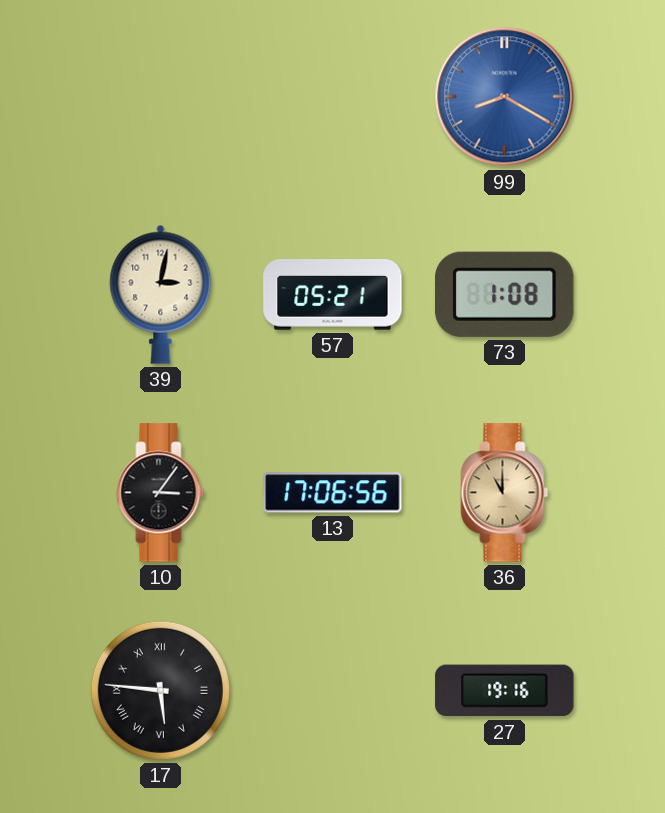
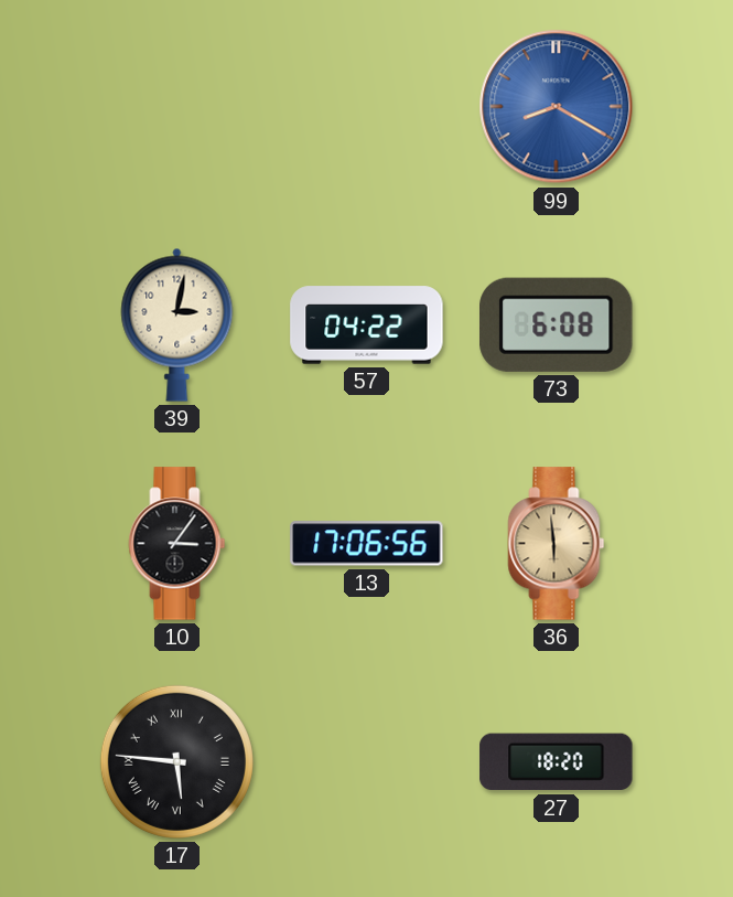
57: 05:21 -> 04:22 (367, 325)
73: 1:08 -> 6:08 (557, 324)
36: 11:00 -> 5:59 (557, 544)
27: 19:16 -> 18:20 (557, 762)
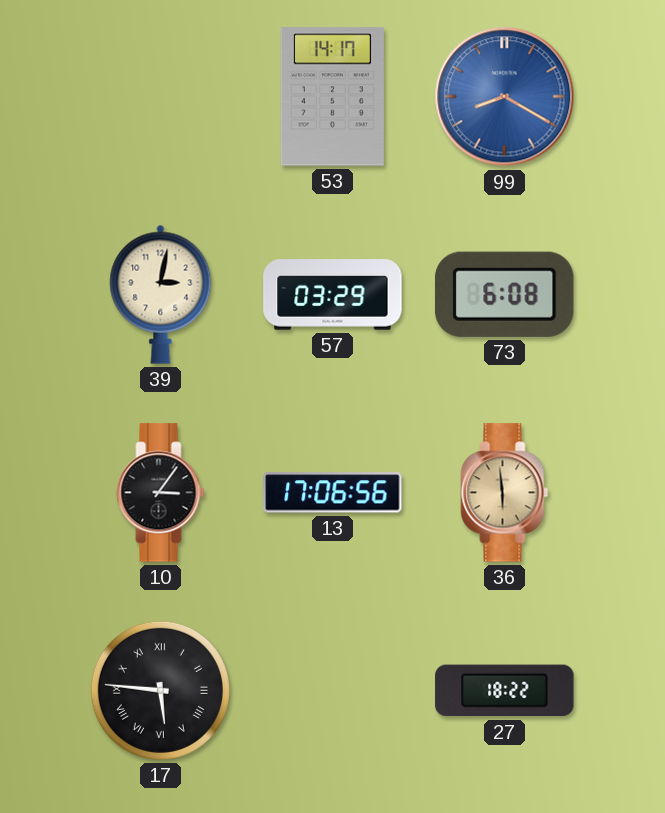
53: none -> 14:17 (332, 97)
57: 04:22 -> 03:29 (333, 295)
27: 18:20 -> 18:22 (505, 691)
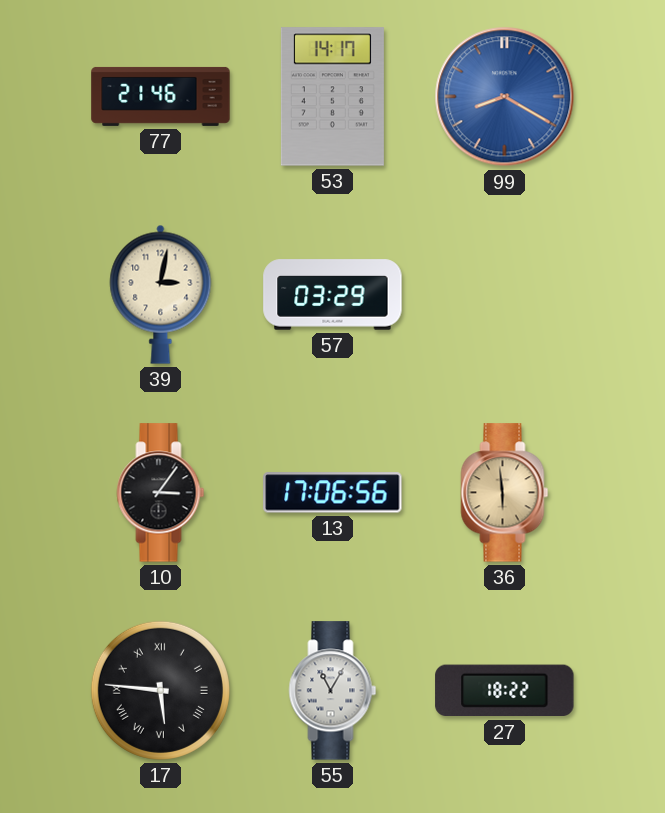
77: none -> 21:46 (161, 96)
73: 6:08 -> none (505, 294)
55: none -> 11:05 (333, 691)
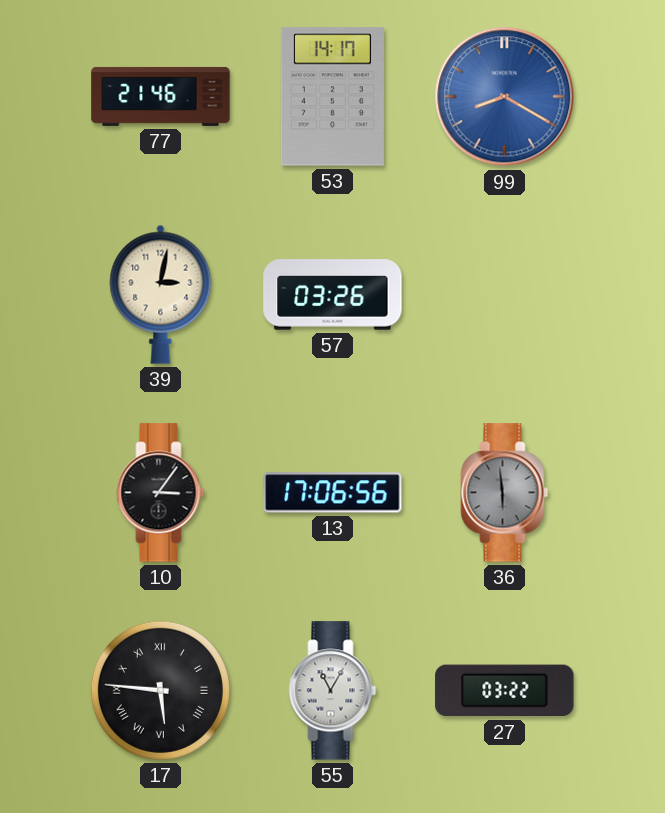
57: 03:29 -> 03:26 (333, 295)
36 dial: champagne -> grey (505, 493)
27: 18:22 -> 03:22 (505, 691)
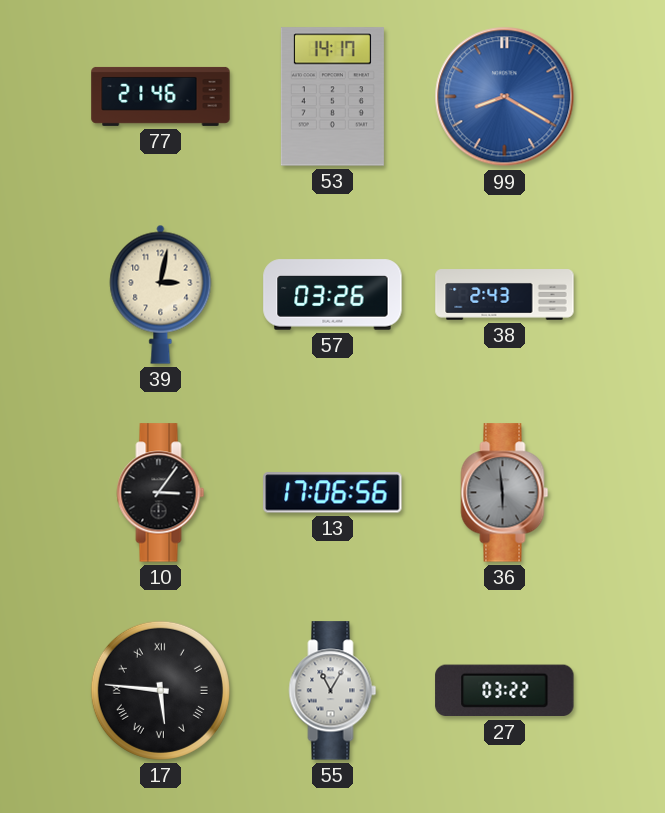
38: none -> 2:43 (505, 295)
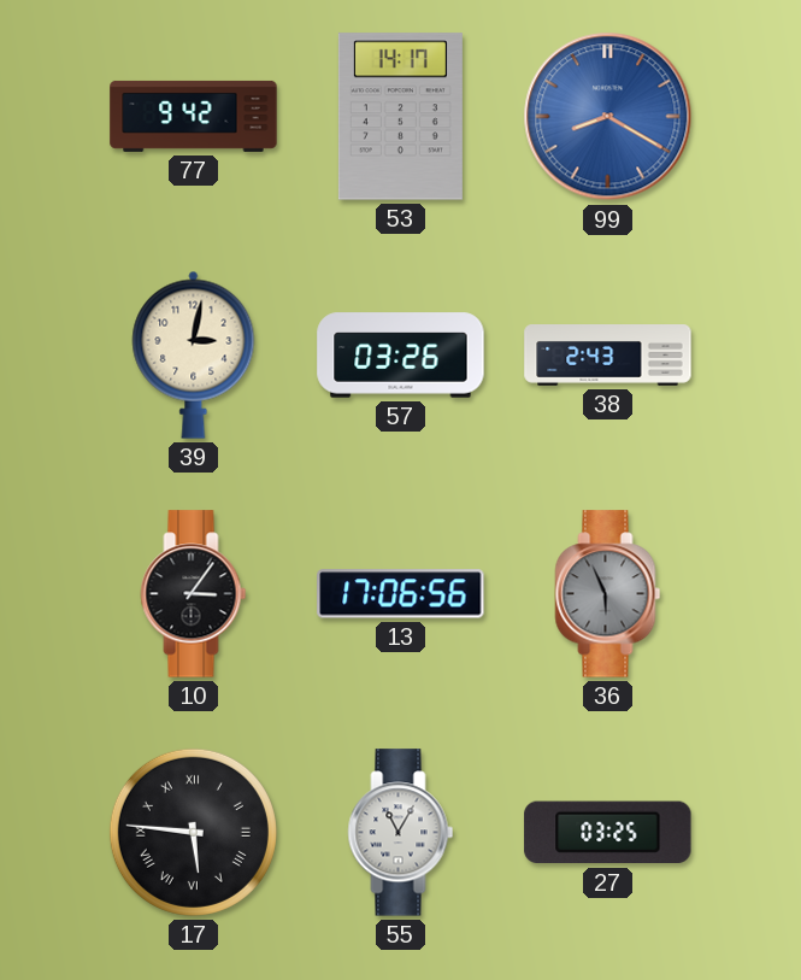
77: 21:46 -> 9:42 (194, 116)
36: 5:59 -> 5:56 (608, 594)
27: 03:22 -> 03:25 (608, 833)
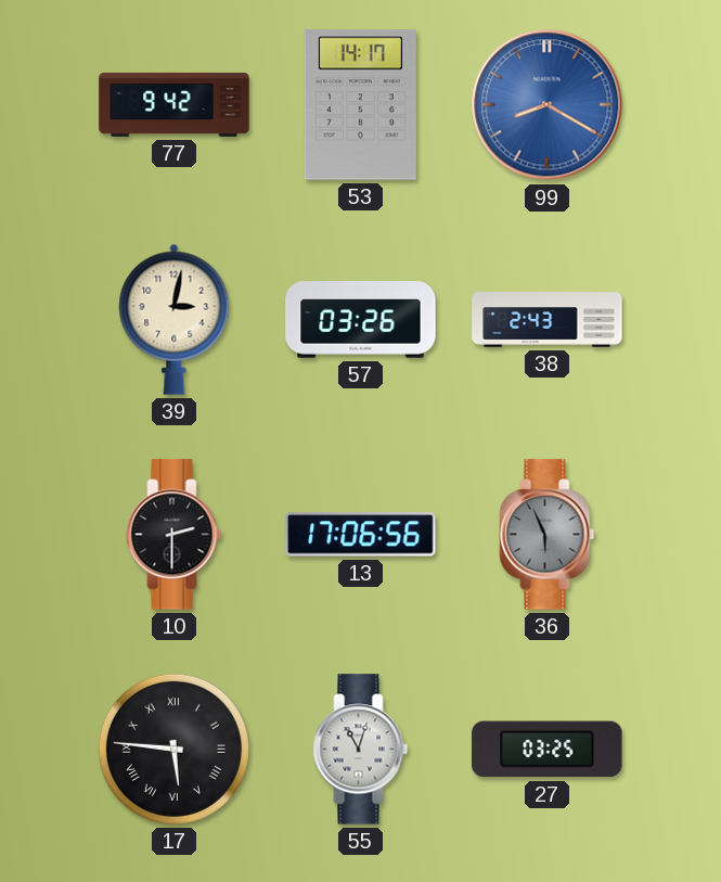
10: 3:06 -> 2:30 (175, 535)
55: 11:05 -> 11:03 (361, 750)
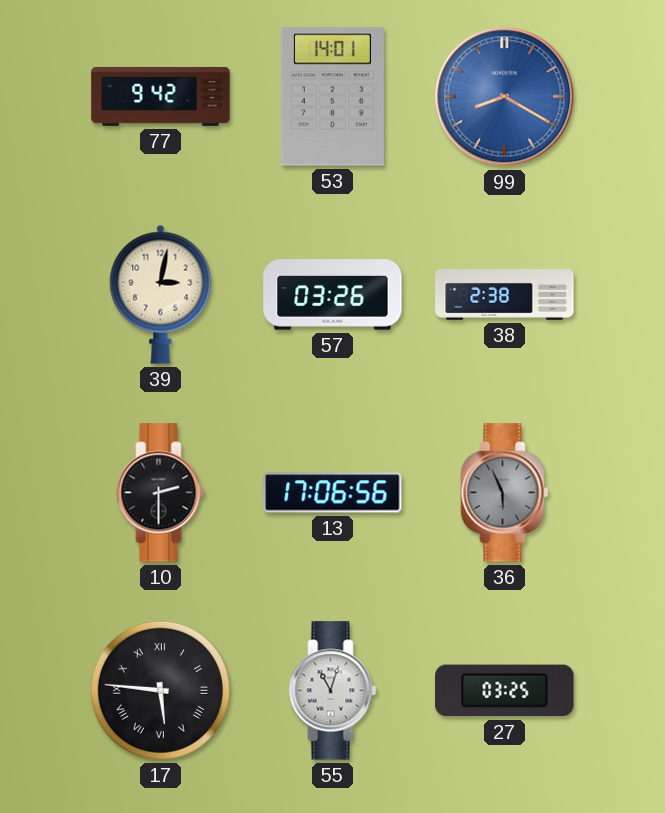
53: 14:17 -> 14:01 (332, 97)
38: 2:43 -> 2:38 (505, 295)
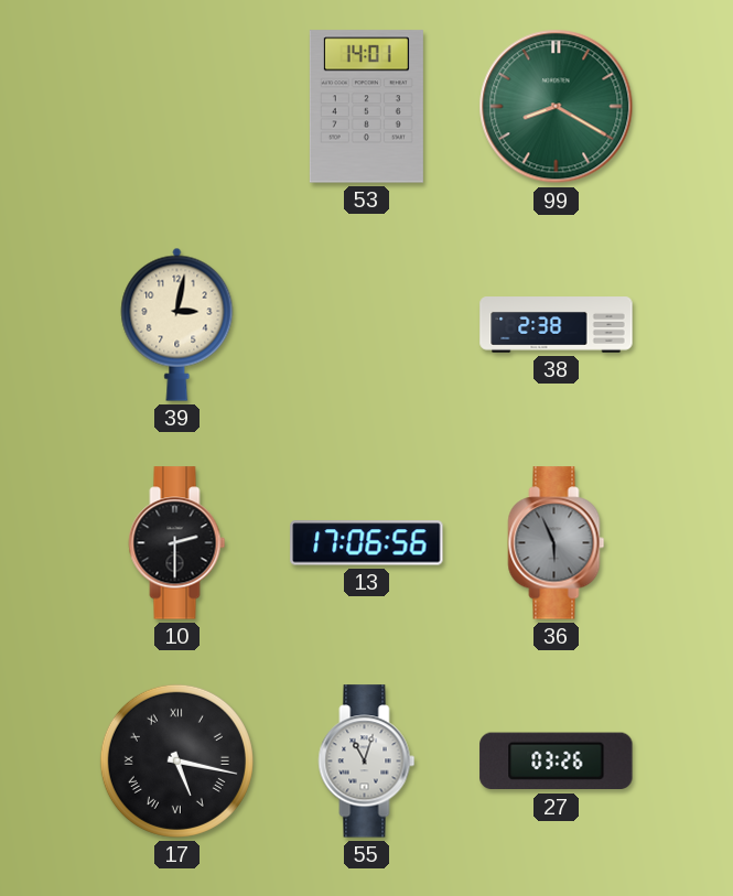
77: 9:42 -> none (161, 96)
99 dial: blue -> green (557, 107)
57: 03:26 -> none (333, 295)
17: 5:46 -> 5:17 (176, 760)
27: 03:25 -> 03:26 (557, 762)
